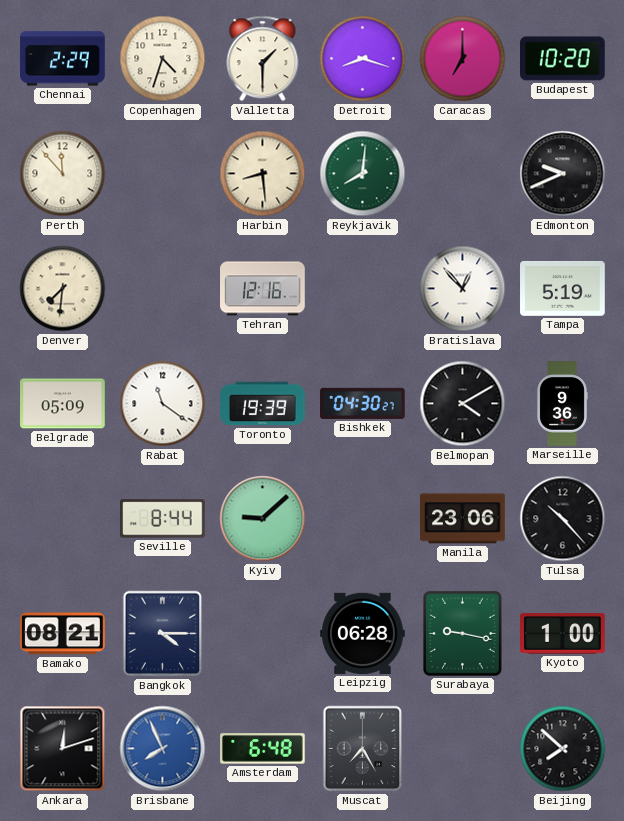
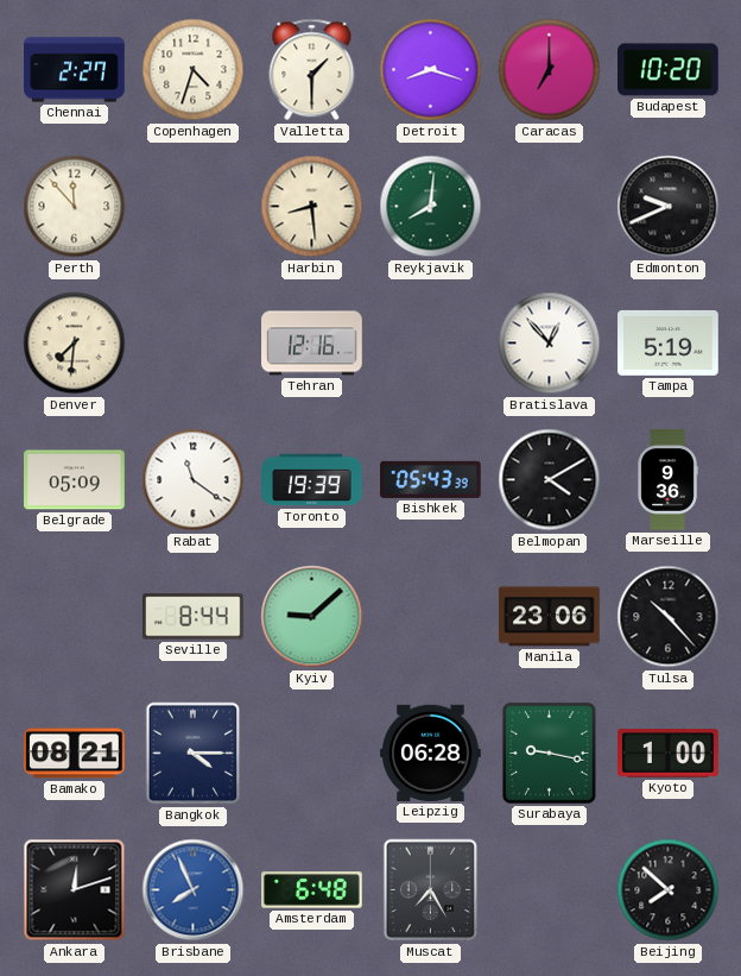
Chennai: 2:29 -> 2:27 (75, 70)
Bishkek: 04:30 -> 05:43 (431, 479)
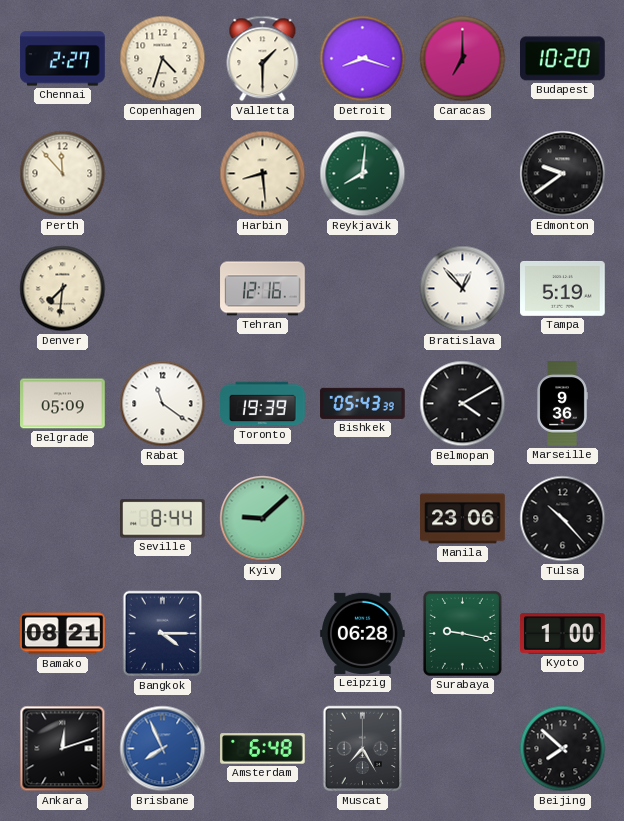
Edmonton: 9:41 -> 9:39 (563, 174)
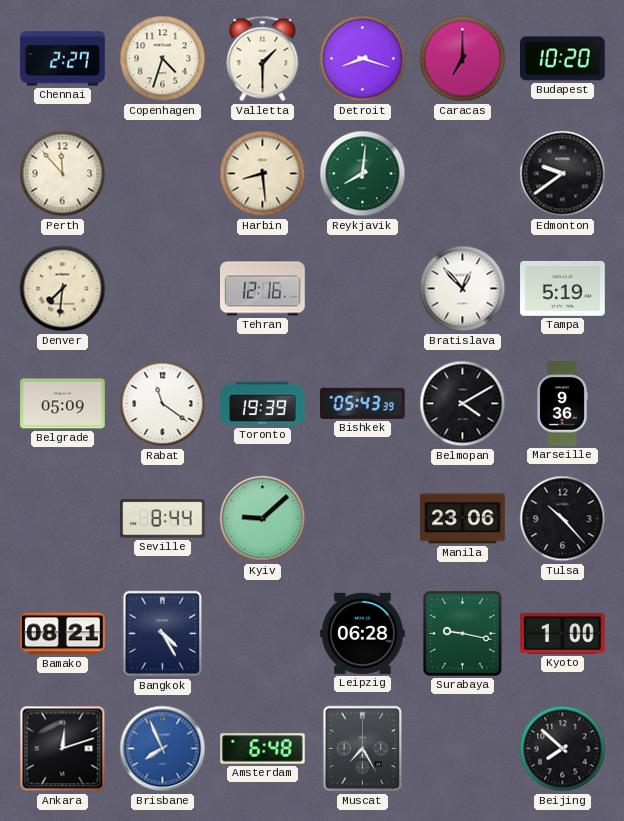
Bangkok: 4:15 -> 4:25 (163, 634)
